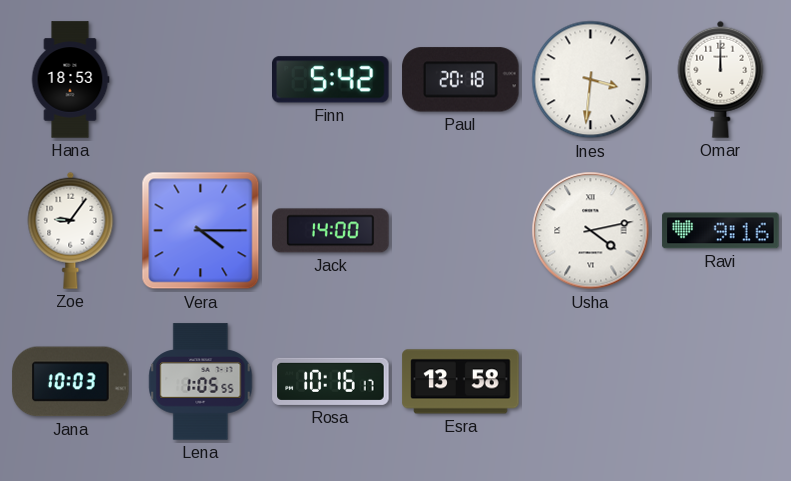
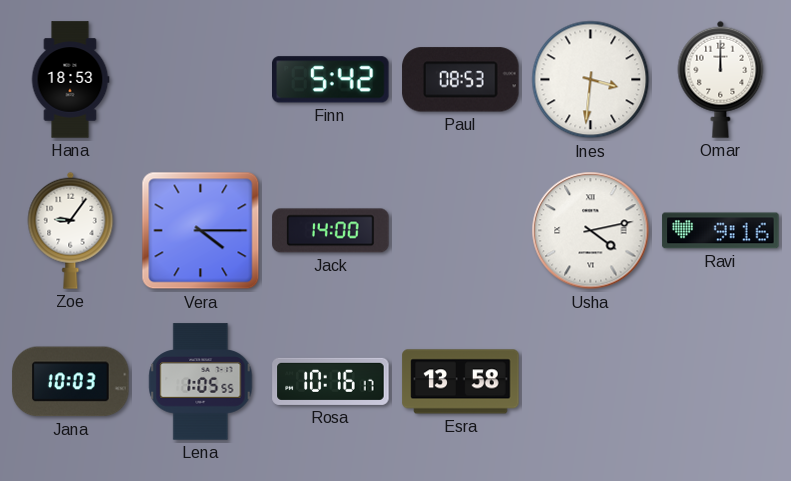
Paul: 20:18 -> 08:53 (461, 80)
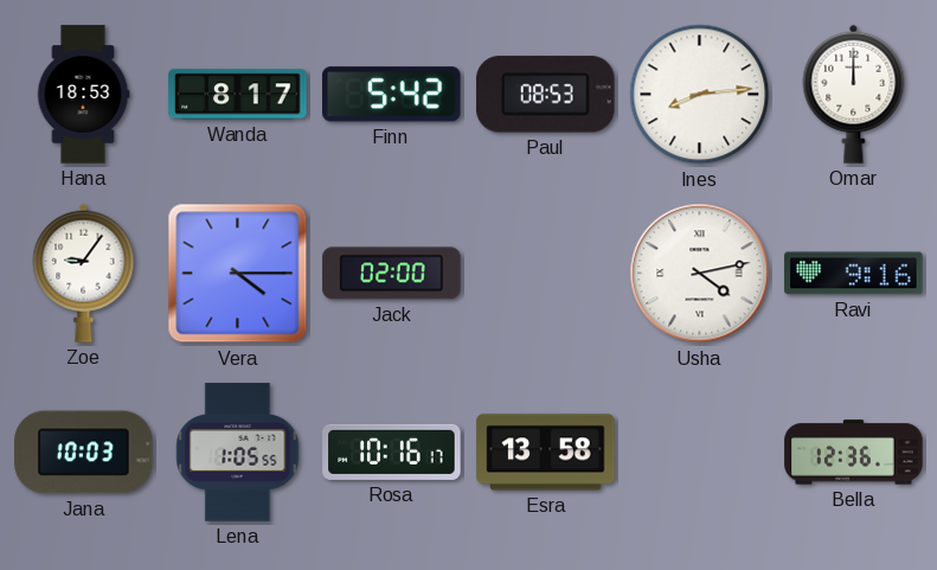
Wanda: none -> 8:17 (238, 95)
Ines: 3:31 -> 8:14 (700, 95)
Jack: 14:00 -> 02:00 (392, 274)
Bella: none -> 12:36 (854, 453)
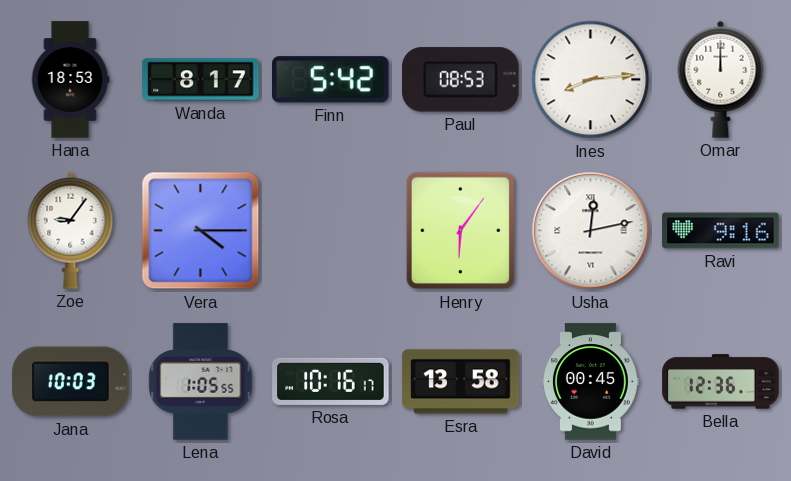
Jack: 02:00 -> none (392, 274)
Henry: none -> 6:06 (461, 231)
Usha: 4:13 -> 12:13 (591, 231)
David: none -> 00:45 (591, 382)
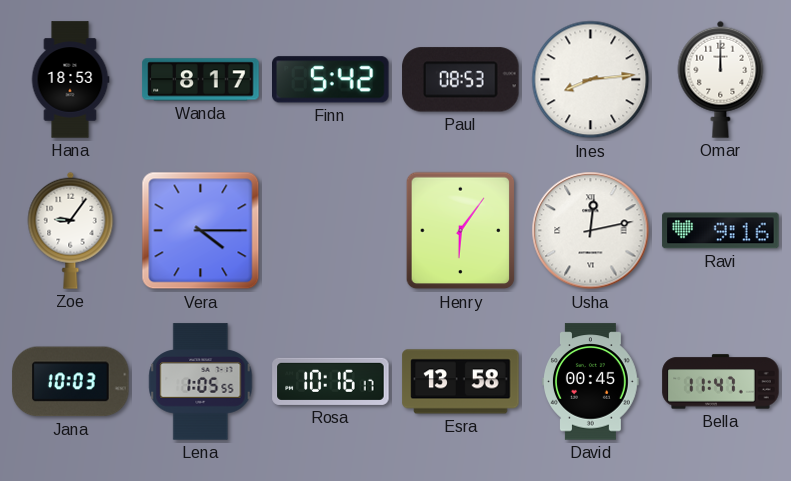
Bella: 12:36 -> 11:47 (721, 382)
